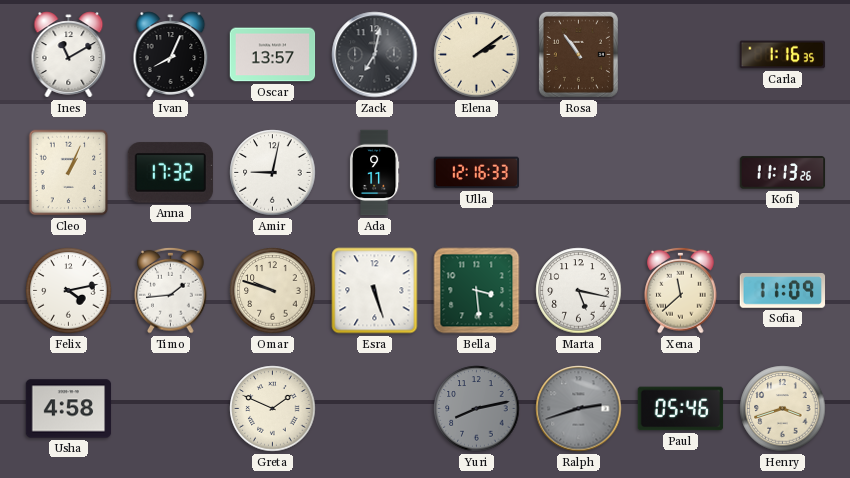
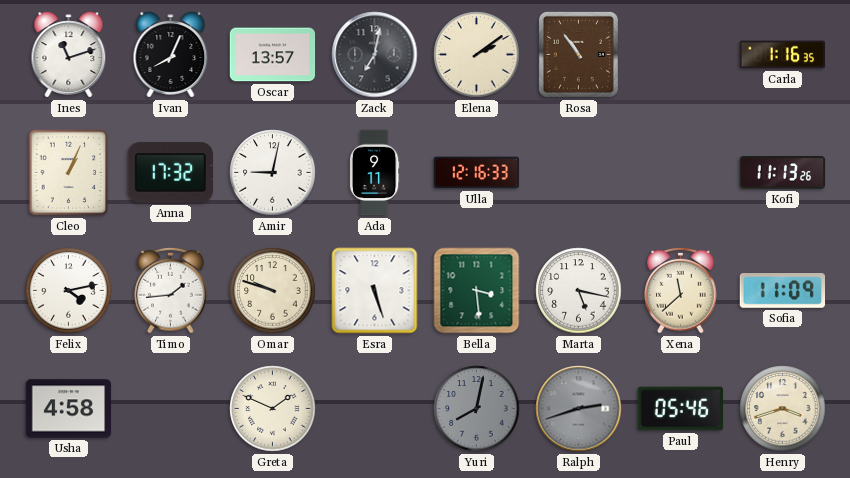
Ines: 11:10 -> 11:12 (69, 55)
Yuri: 8:13 -> 8:02 (477, 409)
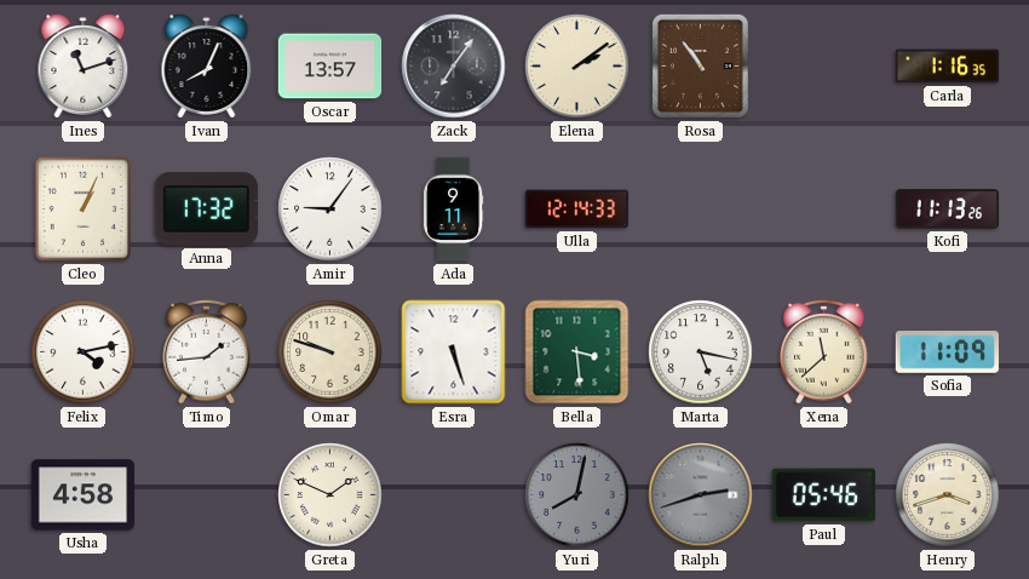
Zack: 7:02 -> 7:06 (454, 67)
Amir: 9:02 -> 9:06 (330, 210)
Ulla: 12:16 -> 12:14 (577, 210)
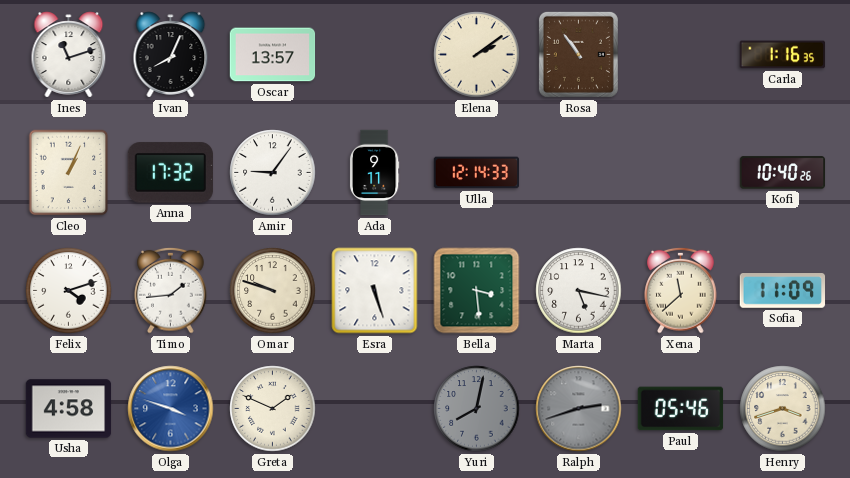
Zack: 7:06 -> none (454, 67)
Kofi: 11:13 -> 10:40 (783, 173)
Felix: 4:13 -> 4:12 (69, 291)
Olga: none -> 3:48 (171, 409)
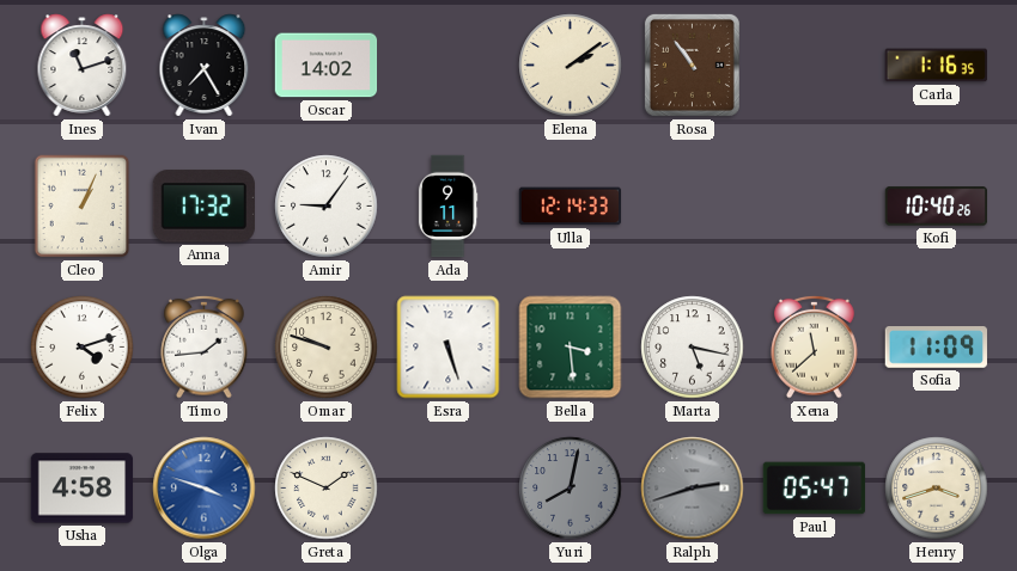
Ivan: 8:04 -> 7:25 (205, 66)
Oscar: 13:57 -> 14:02 (327, 66)
Paul: 05:46 -> 05:47 (815, 489)
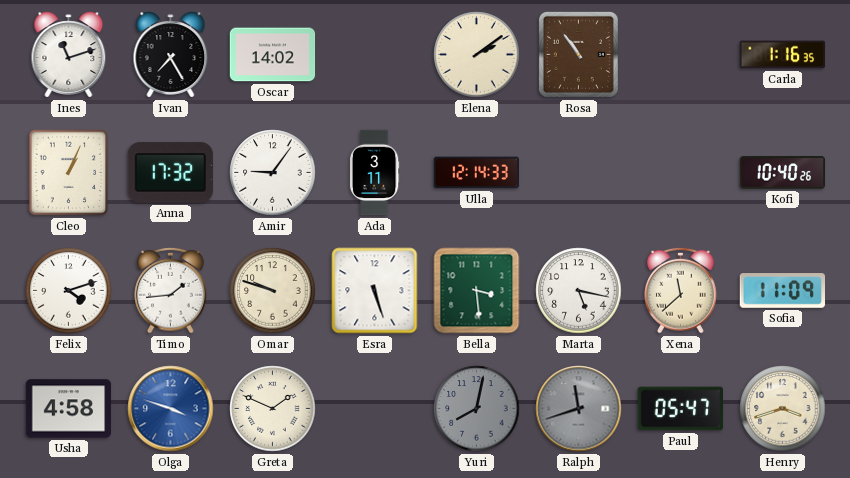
Ada: 9:11 -> 3:11 (374, 173)
Ralph: 2:42 -> 11:42 (579, 409)
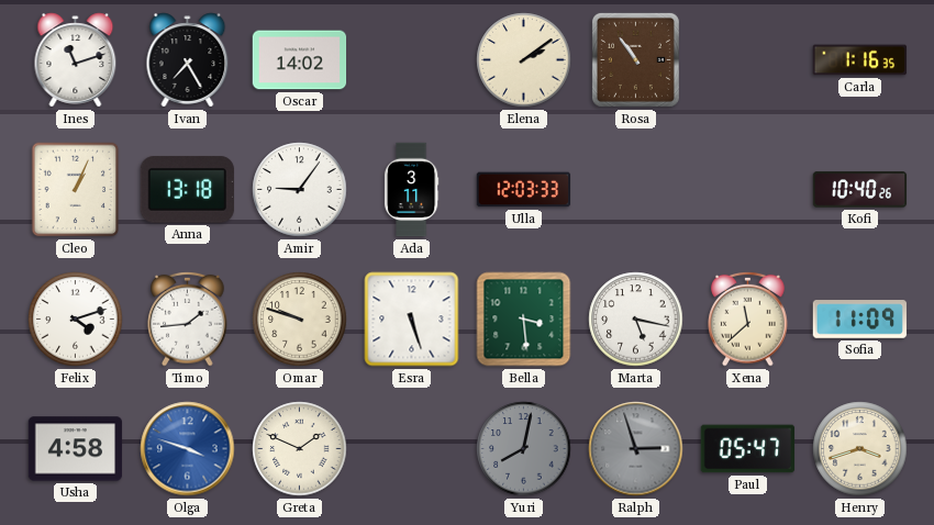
Anna: 17:32 -> 13:18 (187, 190)
Ulla: 12:14 -> 12:03 (524, 190)
Ralph: 11:42 -> 2:57 (636, 449)
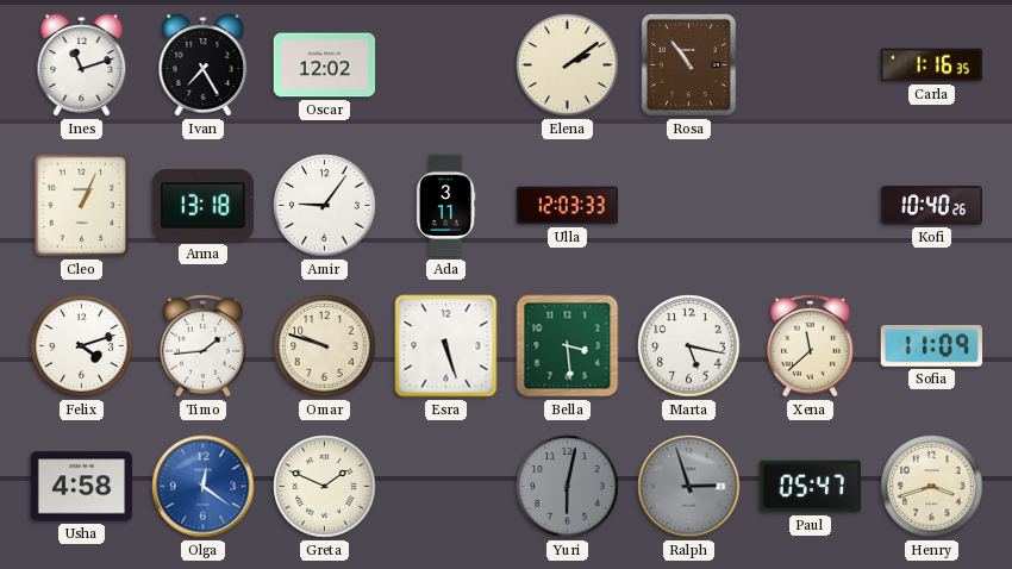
Oscar: 14:02 -> 12:02 (325, 65)
Olga: 3:48 -> 12:21 (204, 487)
Yuri: 8:02 -> 6:02 (568, 487)
